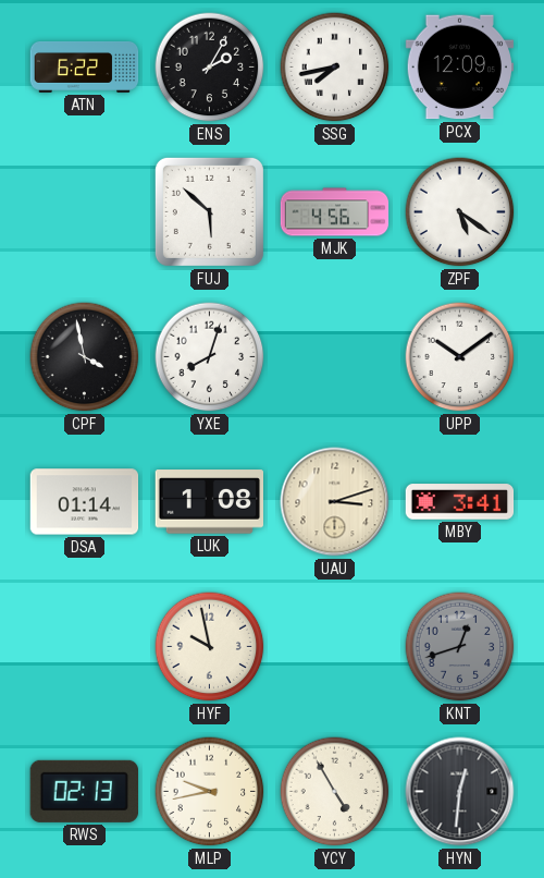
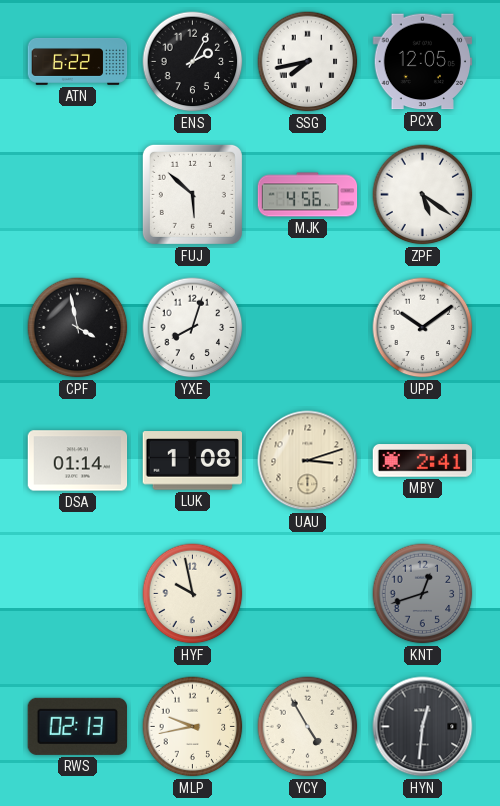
PCX: 12:09 -> 12:05 (423, 62)
MBY: 3:41 -> 2:41 (423, 461)
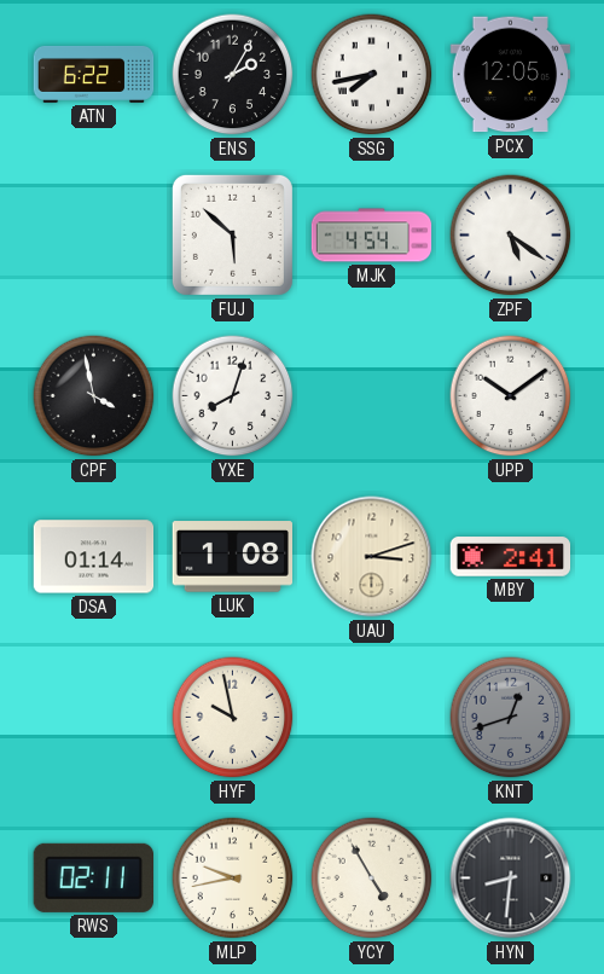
MJK: 4:56 -> 4:54 (372, 236)
RWS: 02:13 -> 02:11 (93, 877)
HYN: 12:31 -> 8:31 (511, 879)
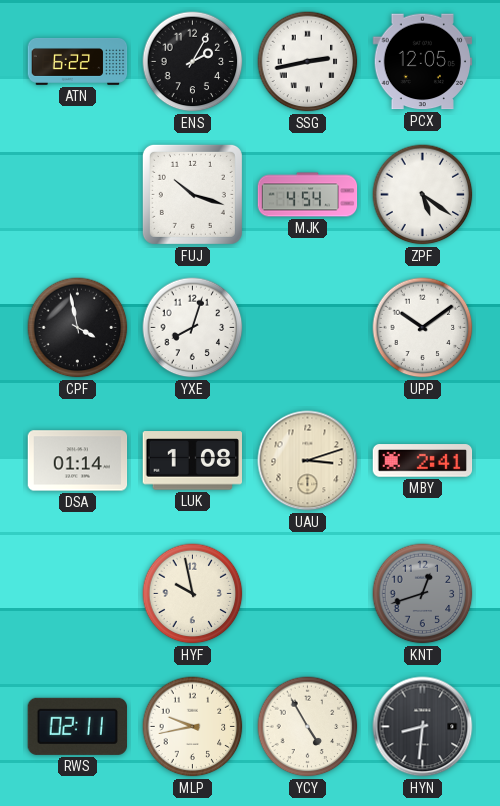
SSG: 7:43 -> 2:43 (308, 62)
FUJ: 5:52 -> 10:18 (192, 194)
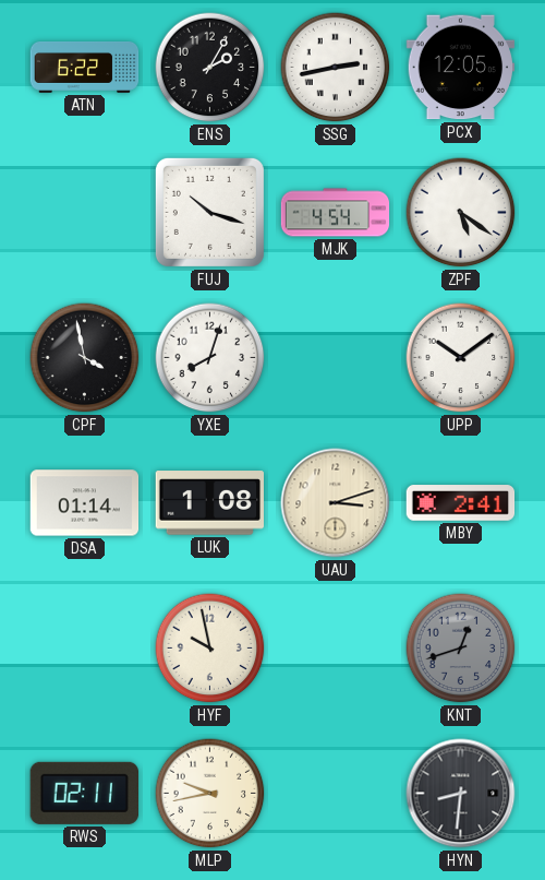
YCY: 4:55 -> none (308, 727)
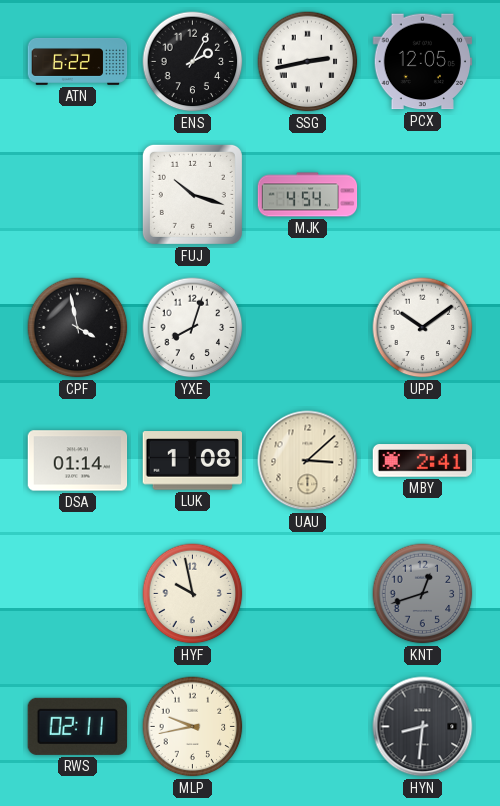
ZPF: 5:21 -> none (461, 213)
UAU: 3:12 -> 3:08 (308, 461)
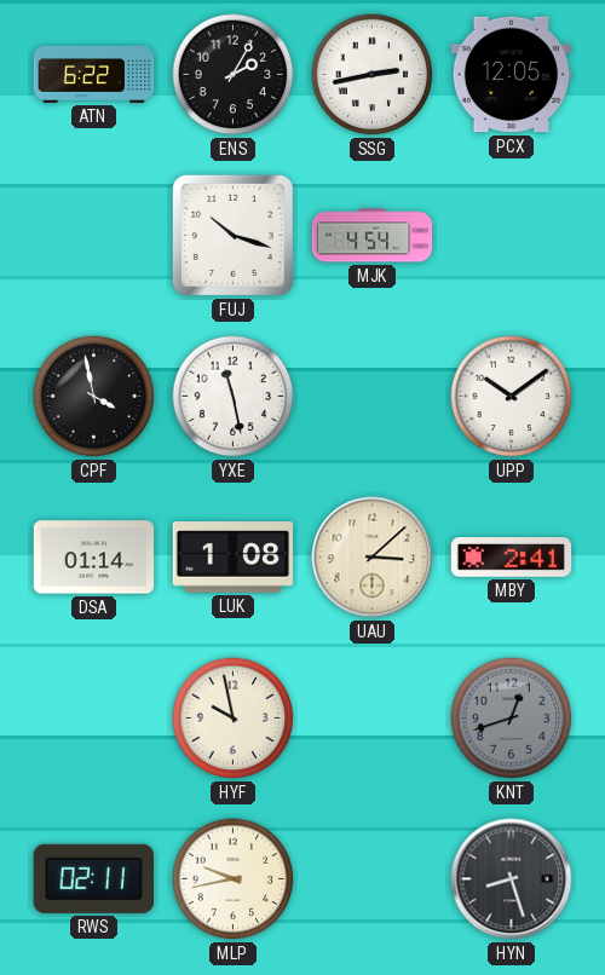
YXE: 8:03 -> 11:28 (234, 397)
HYN: 8:31 -> 8:27 (512, 879)
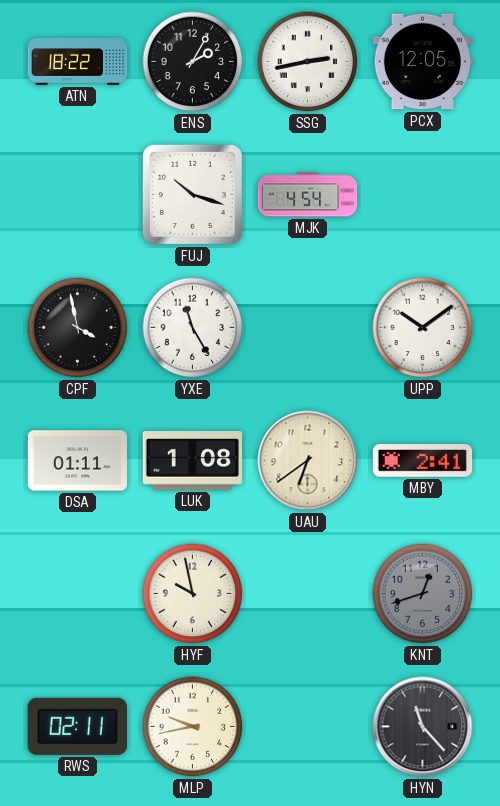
ATN: 6:22 -> 18:22 (78, 61)
YXE: 11:28 -> 11:25 (193, 328)
DSA: 01:14 -> 01:11 (78, 461)
UAU: 3:08 -> 6:39 (308, 461)
HYN: 8:27 -> 11:23 (423, 727)
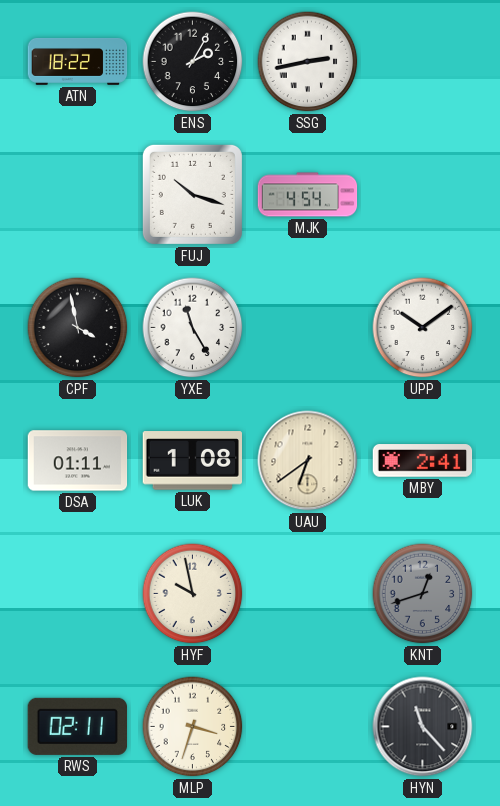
PCX: 12:05 -> none (423, 62)
MLP: 9:43 -> 3:33 (193, 727)
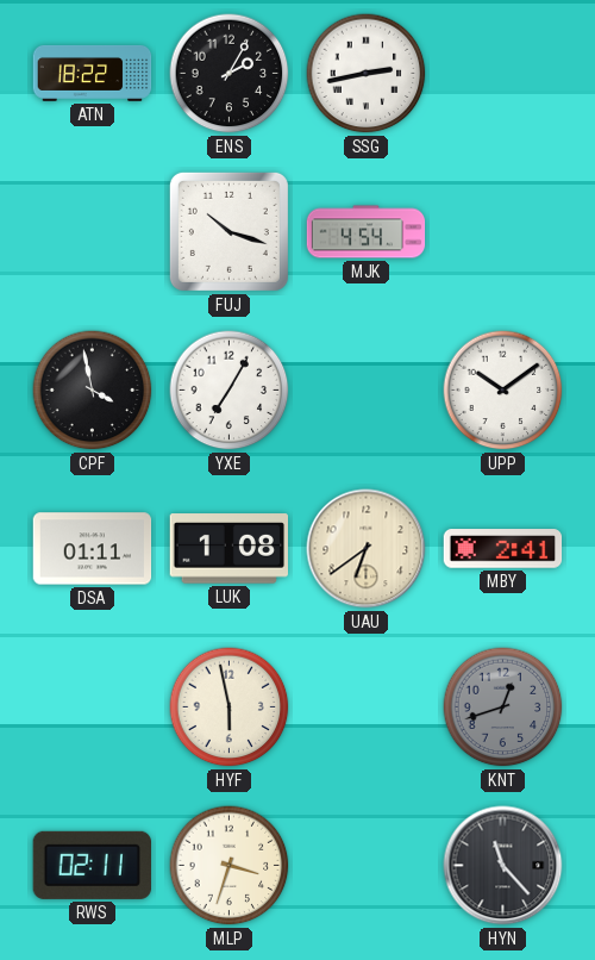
YXE: 11:25 -> 7:05 (230, 391)
HYF: 9:58 -> 5:58 (230, 707)
